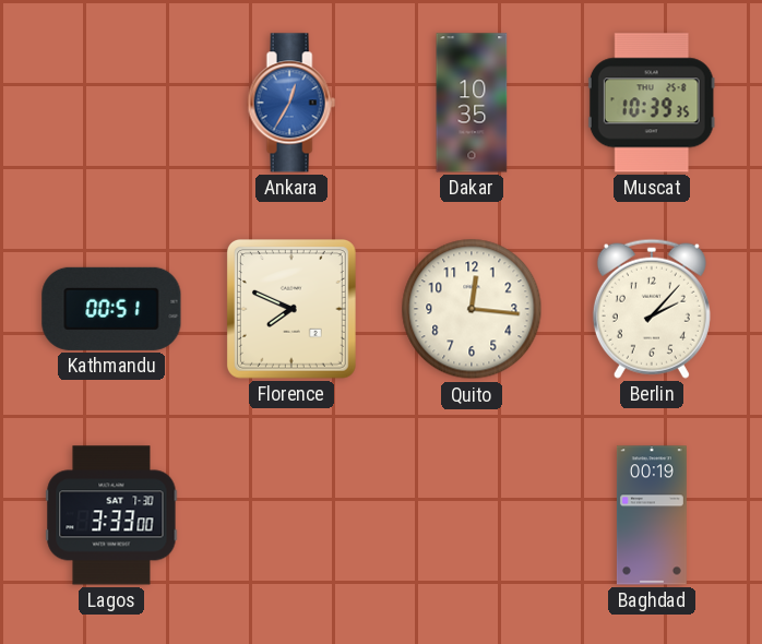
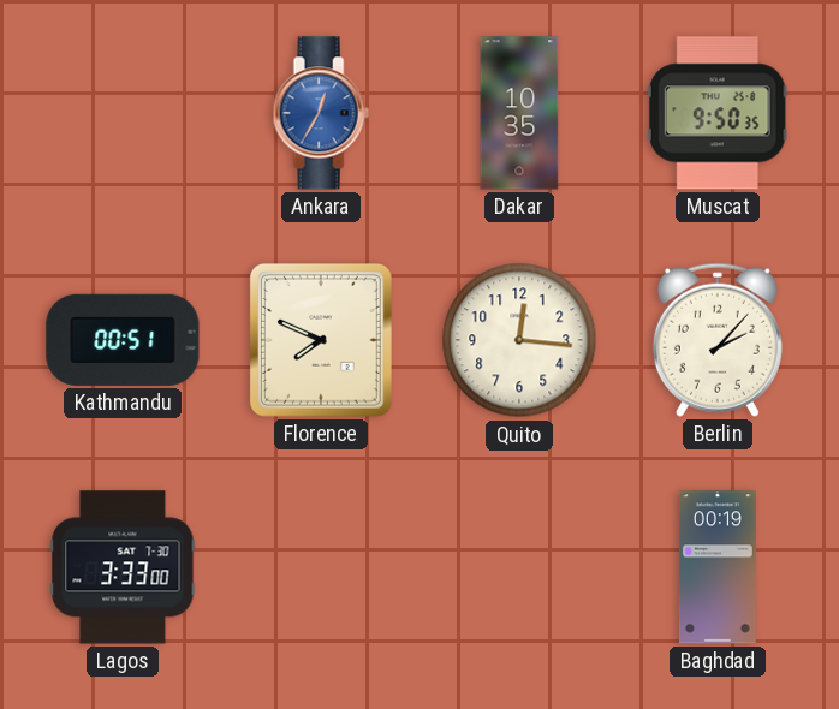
Muscat: 10:39 -> 9:50 (718, 113)
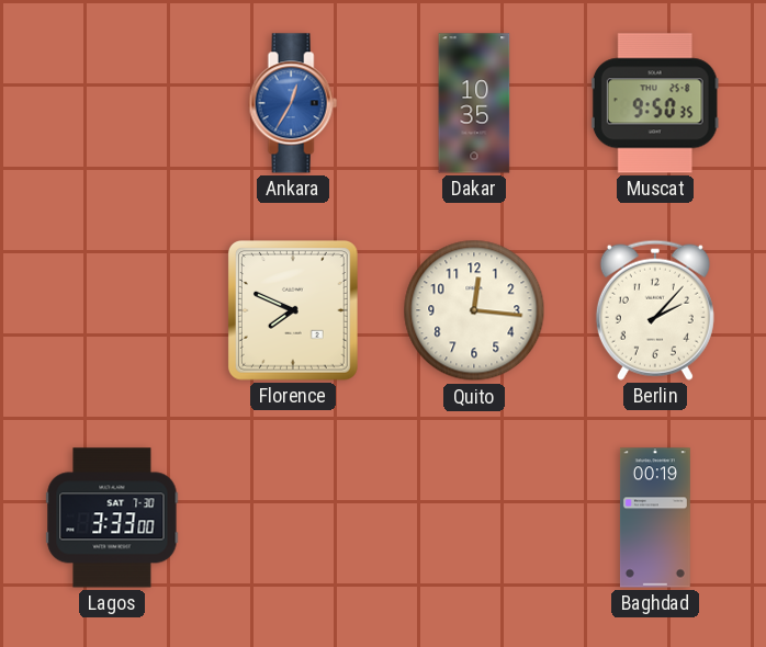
Kathmandu: 00:51 -> none (123, 340)
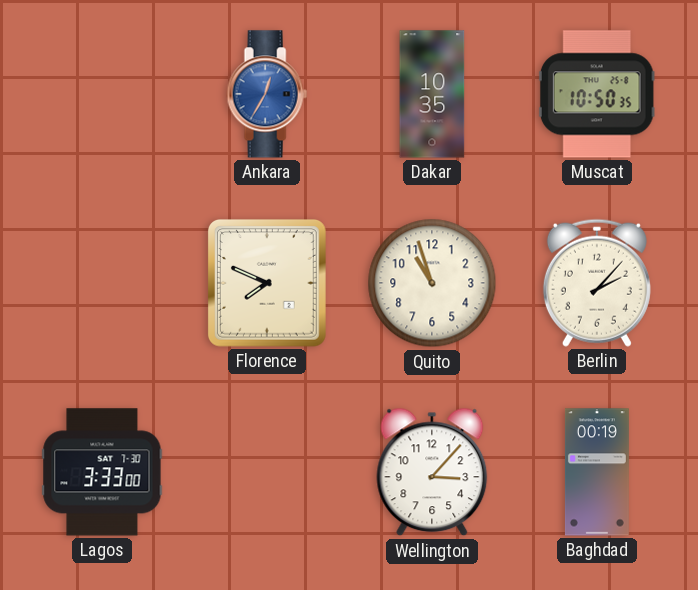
Muscat: 9:50 -> 10:50 (597, 94)
Quito: 12:16 -> 10:57 (432, 283)
Wellington: none -> 3:07 (432, 472)
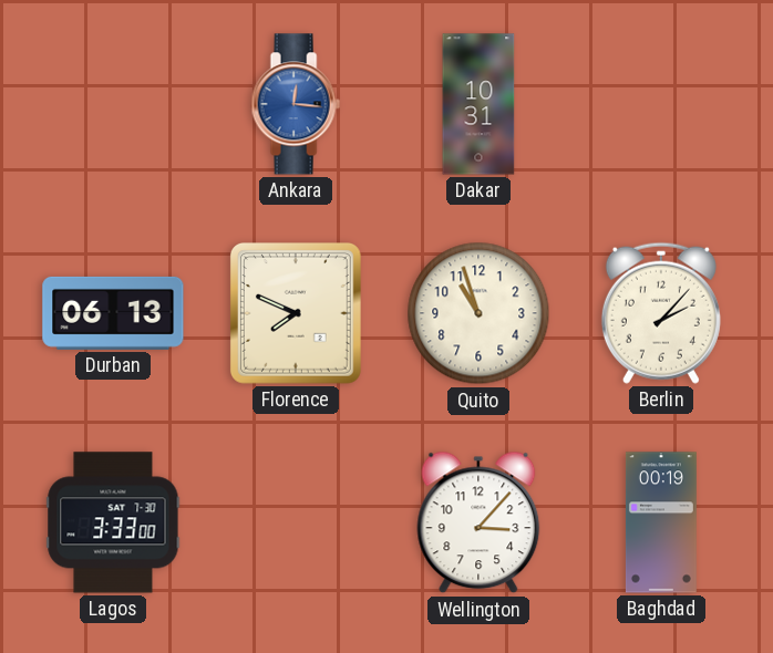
Ankara: 12:35 -> 12:16 (296, 104)
Dakar: 10:35 -> 10:31 (478, 104)
Muscat: 10:50 -> none (597, 94)
Durban: none -> 06:13 (113, 313)
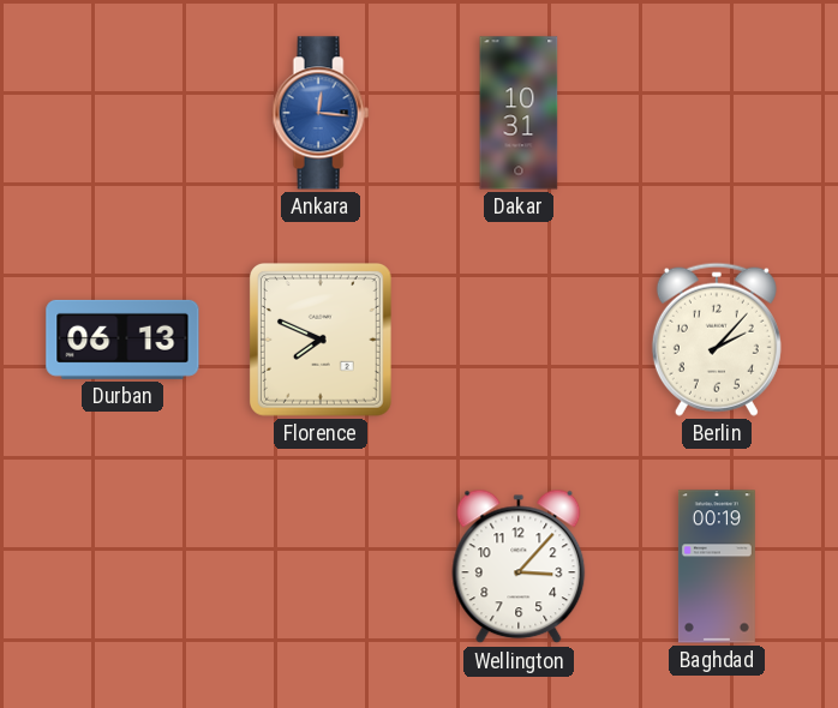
Quito: 10:57 -> none (478, 313)
Lagos: 3:33 -> none (113, 522)
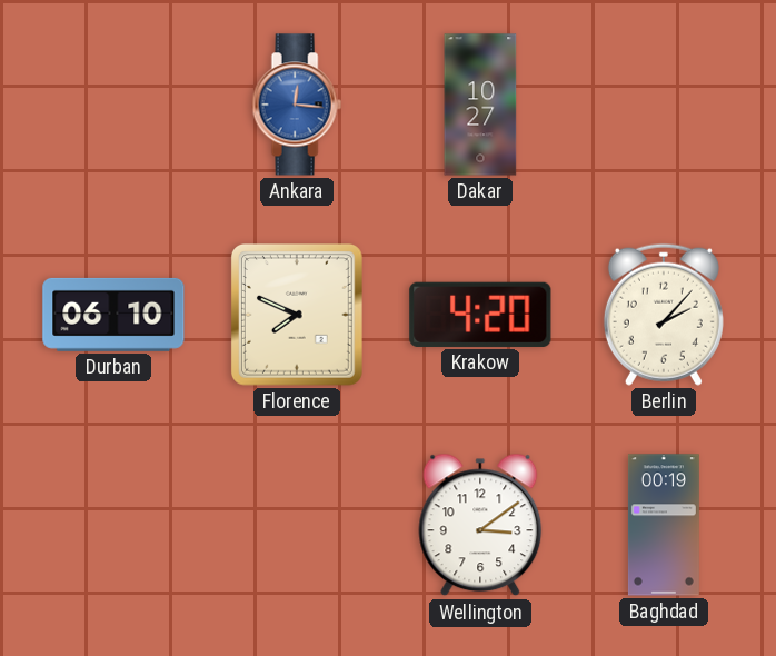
Dakar: 10:31 -> 10:27 (480, 105)
Durban: 06:13 -> 06:10 (113, 315)
Krakow: none -> 4:20 (480, 315)
Wellington: 3:07 -> 3:09 (480, 525)
